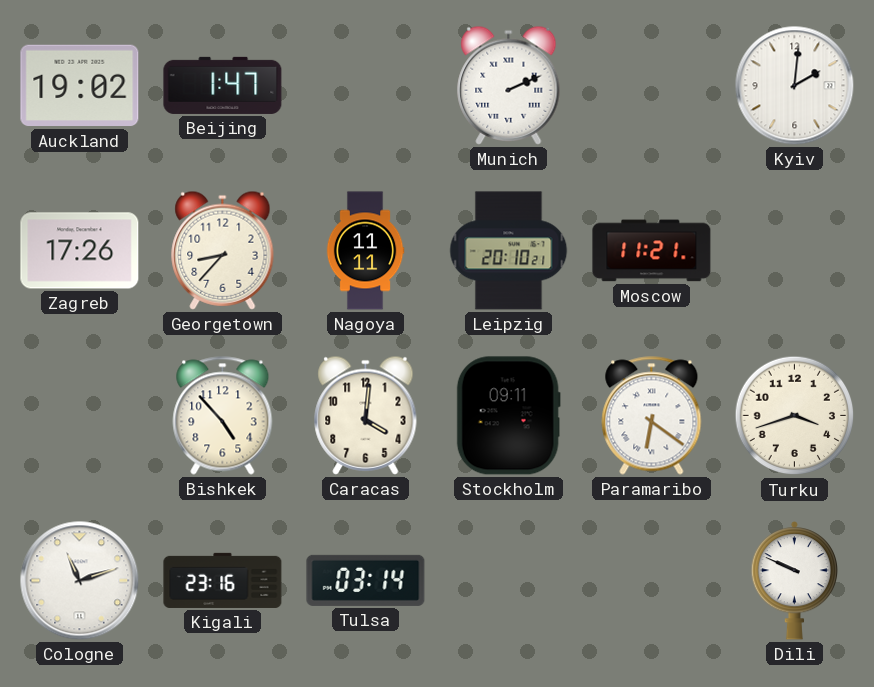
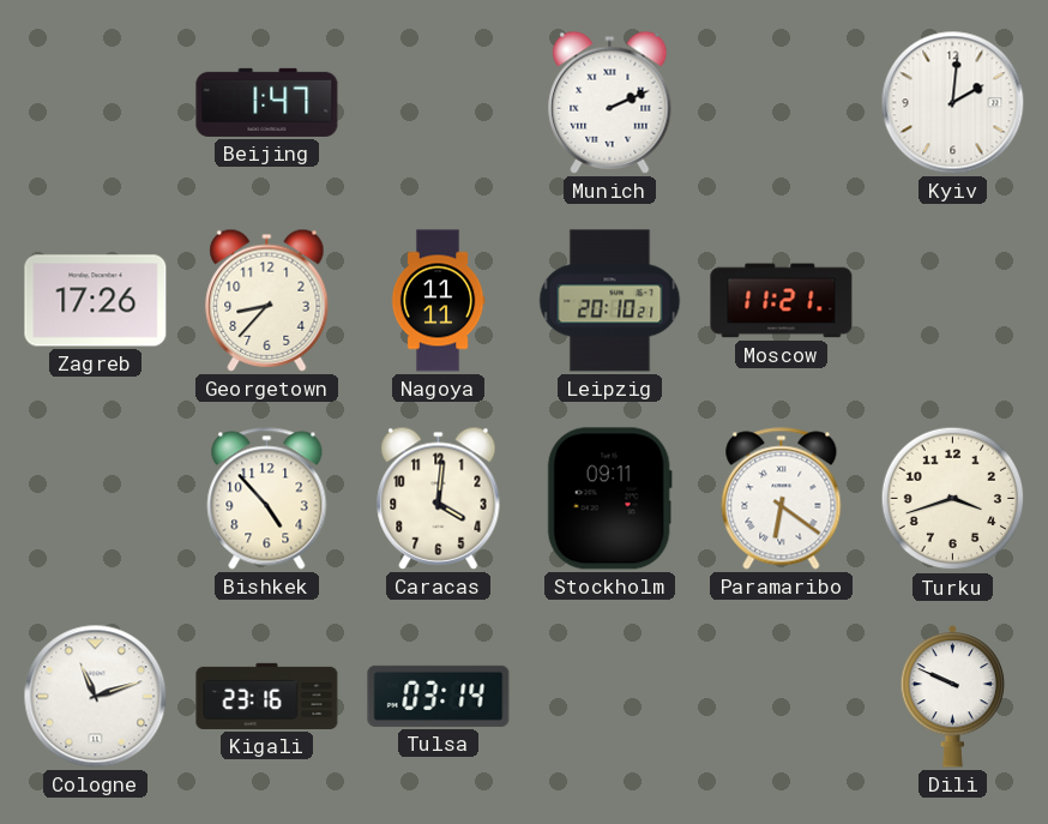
Auckland: 19:02 -> none (80, 86)
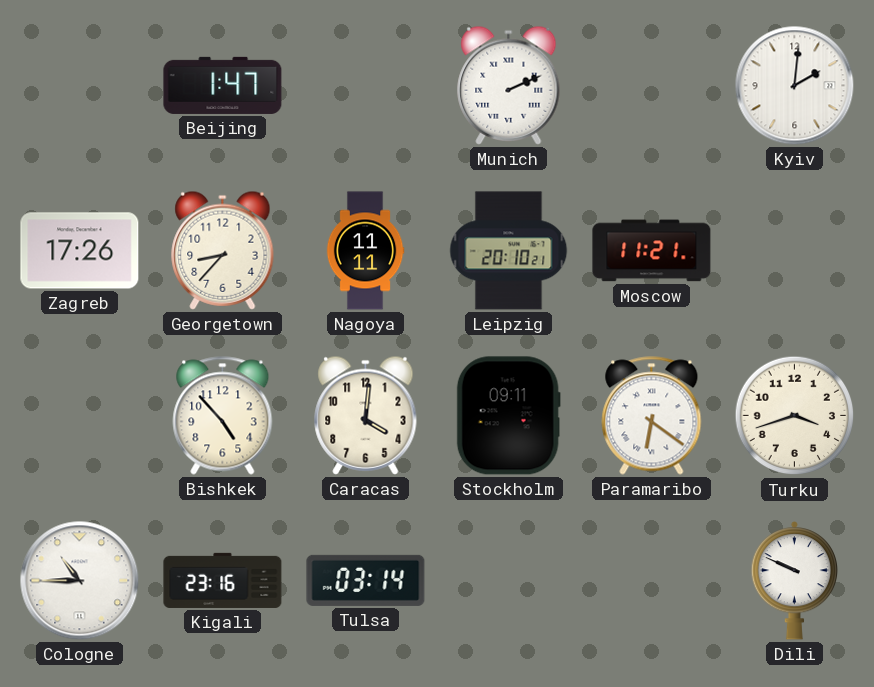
Cologne: 11:12 -> 10:45 (80, 581)
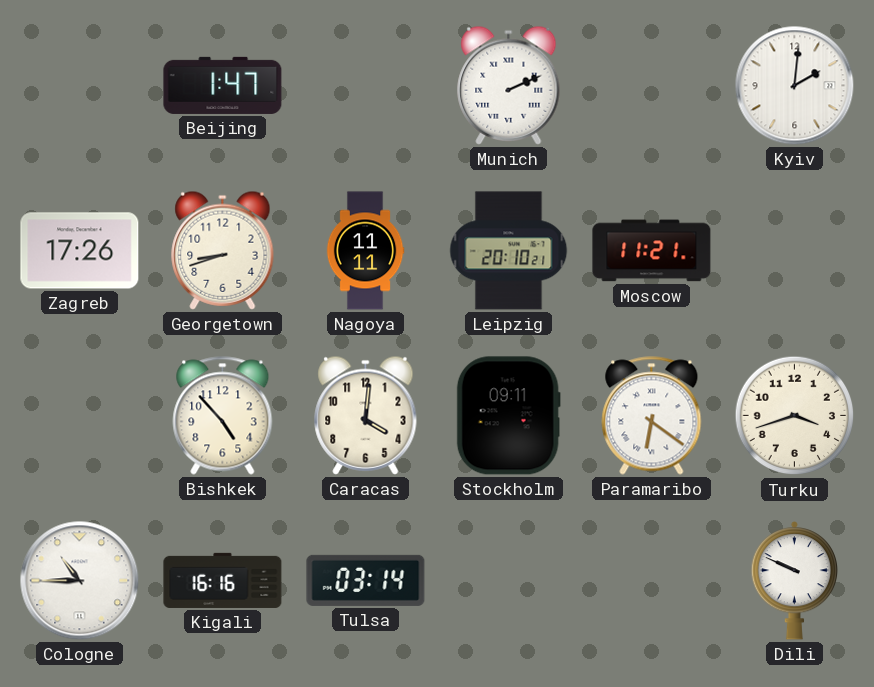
Georgetown: 8:37 -> 8:42 (223, 250)
Kigali: 23:16 -> 16:16 (223, 580)
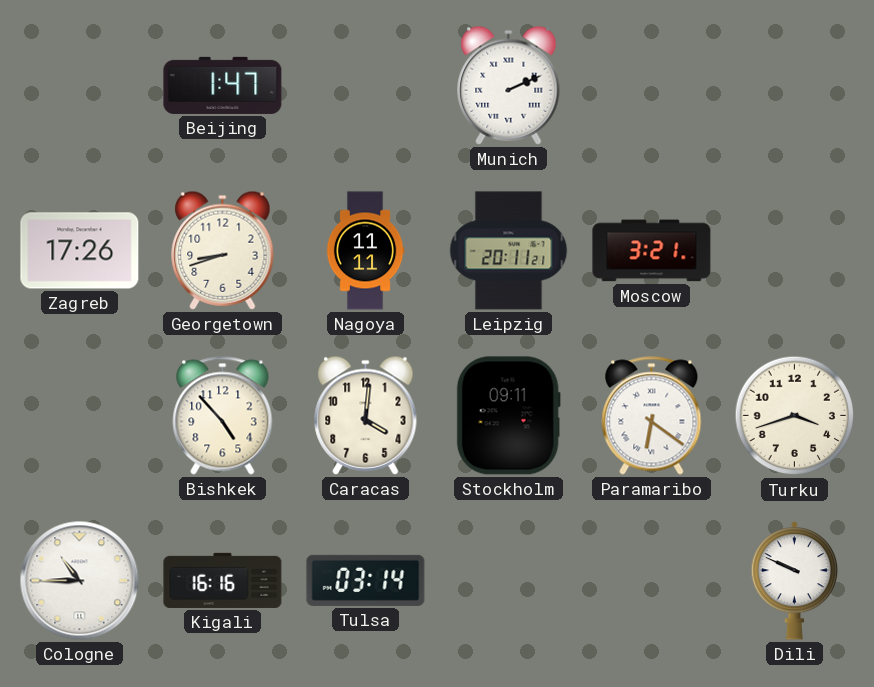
Kyiv: 2:01 -> none (795, 86)
Leipzig: 20:10 -> 20:11 (509, 251)
Moscow: 11:21 -> 3:21 (652, 251)
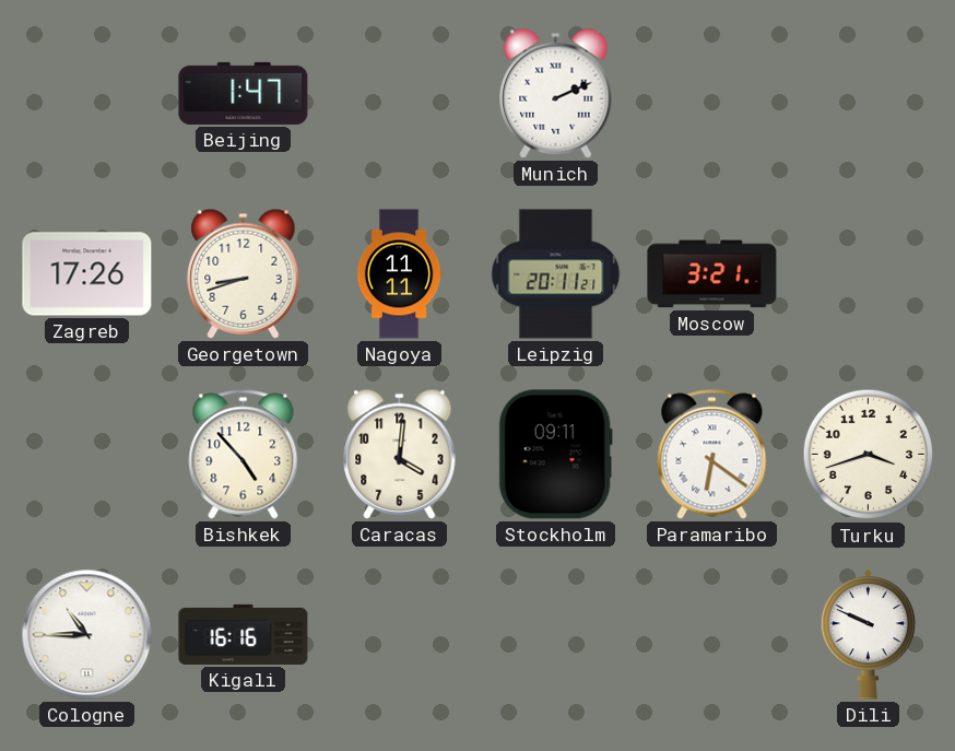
Tulsa: 03:14 -> none (366, 580)
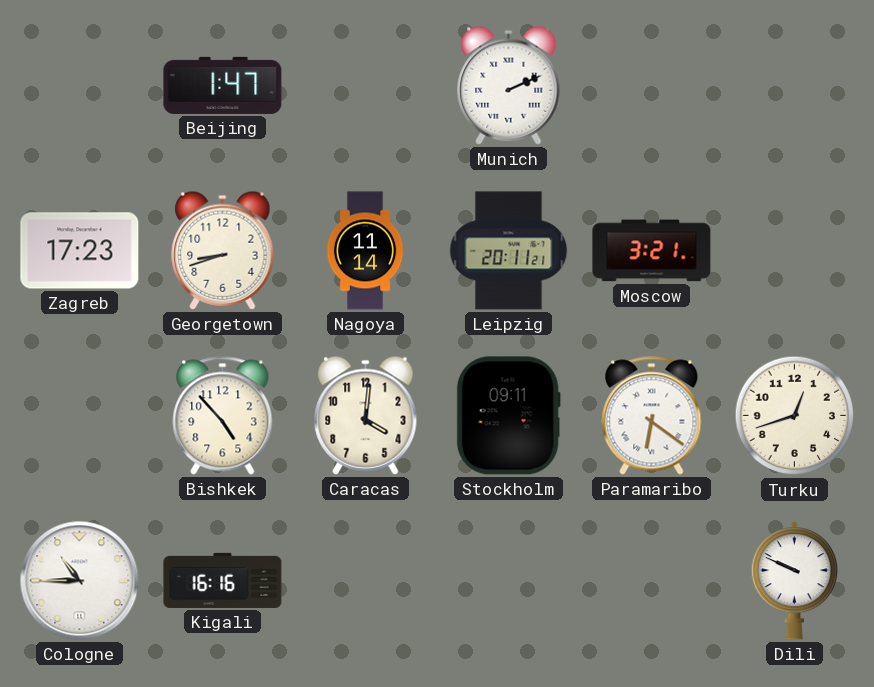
Zagreb: 17:26 -> 17:23 (80, 251)
Nagoya: 11:11 -> 11:14 (365, 251)
Turku: 3:42 -> 12:42 (795, 416)
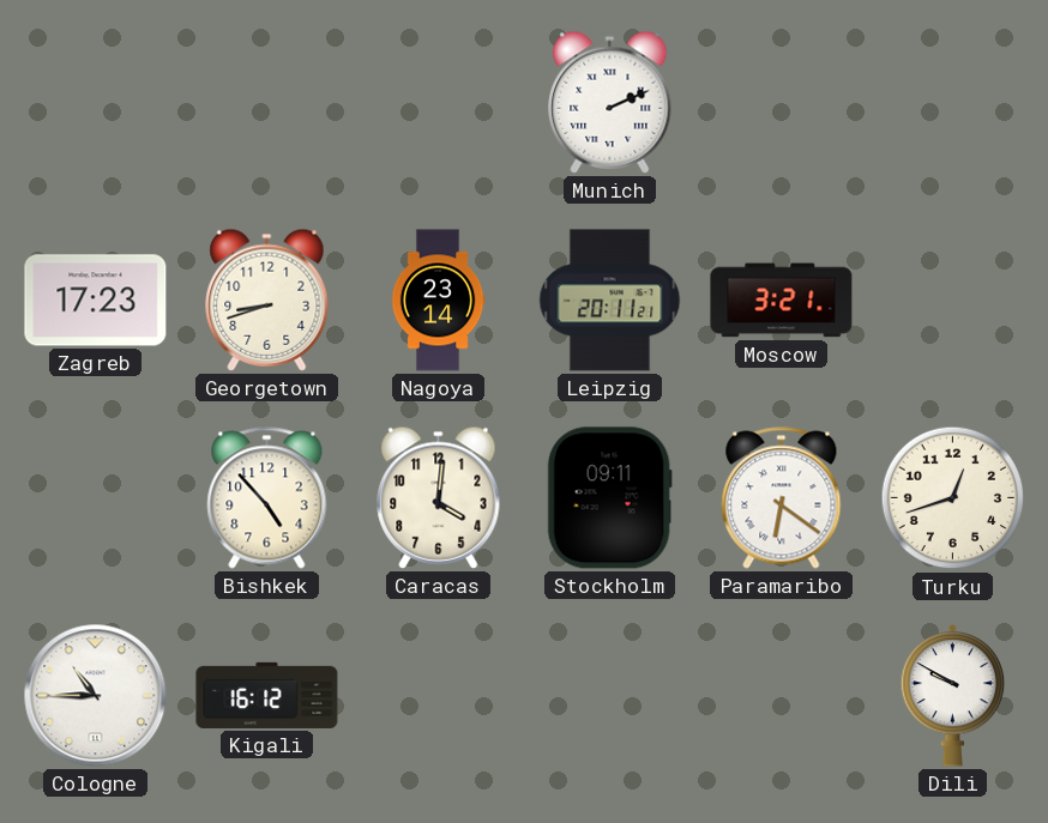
Beijing: 1:47 -> none (223, 85)
Nagoya: 11:14 -> 23:14 (438, 301)
Kigali: 16:16 -> 16:12 (267, 695)
Dili: 9:49 -> 9:50 (953, 696)
